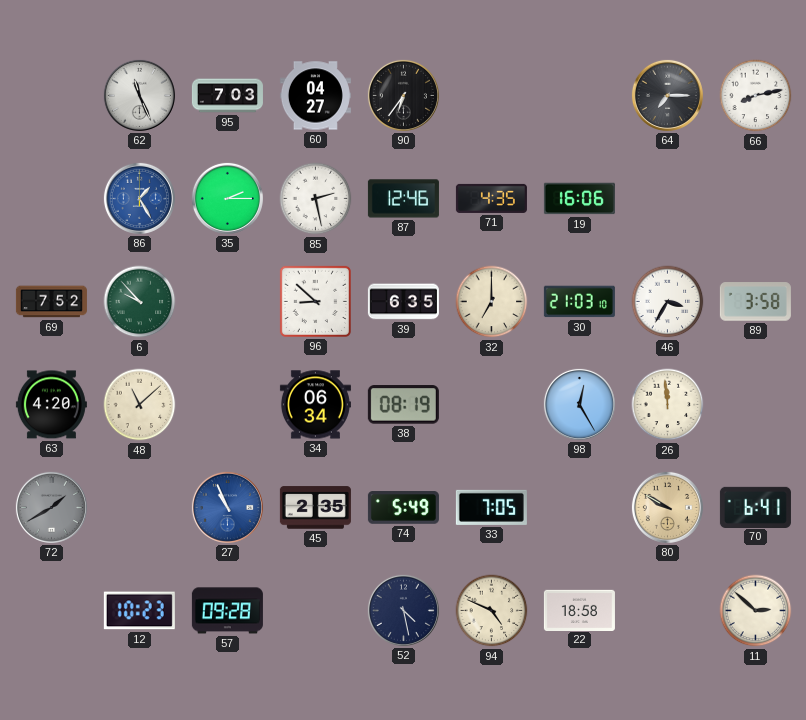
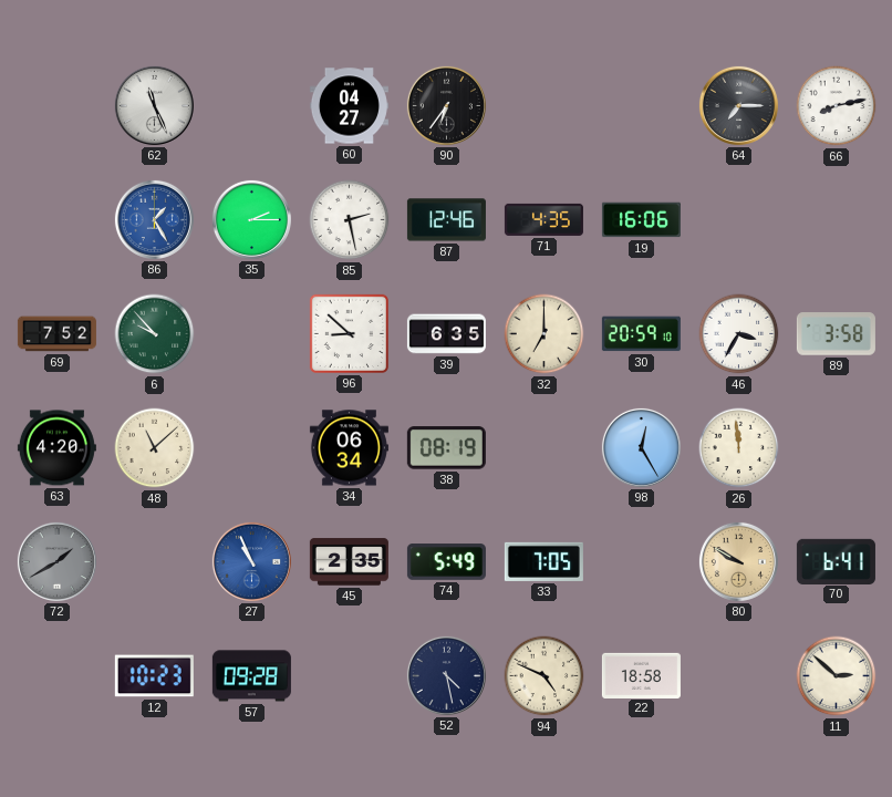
95: 7:03 -> none (227, 96)
30: 21:03 -> 20:59 (641, 334)
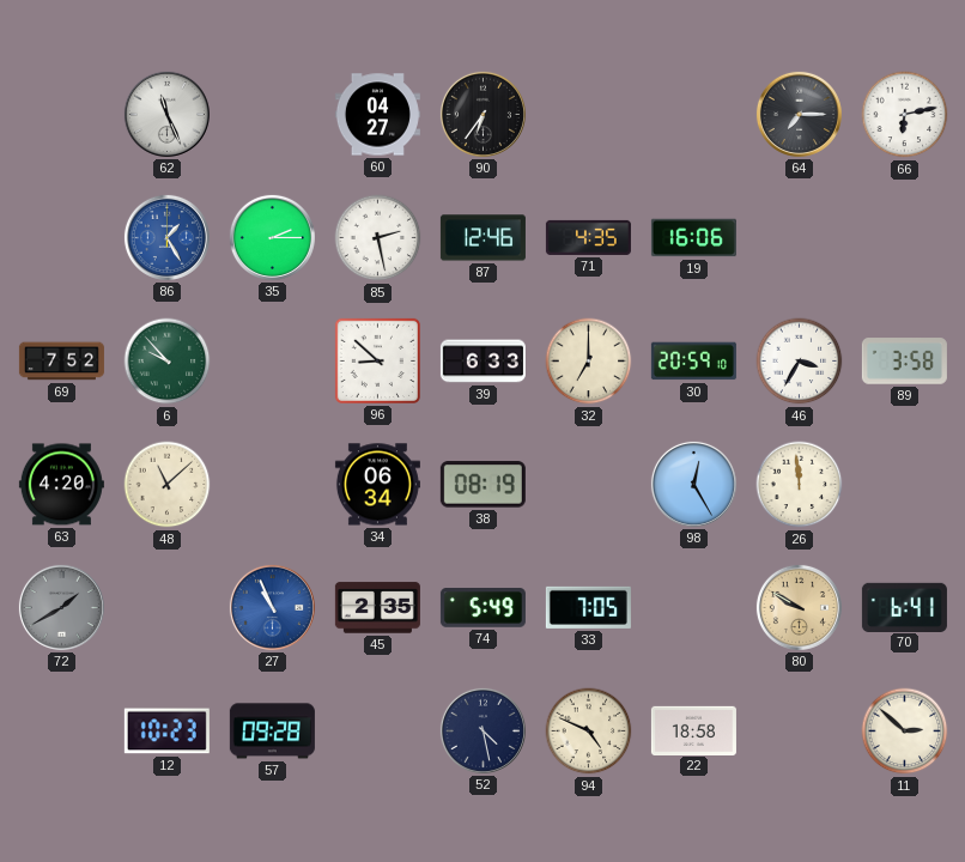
66: 8:13 -> 6:13 (905, 115)
39: 6:35 -> 6:33 (482, 362)
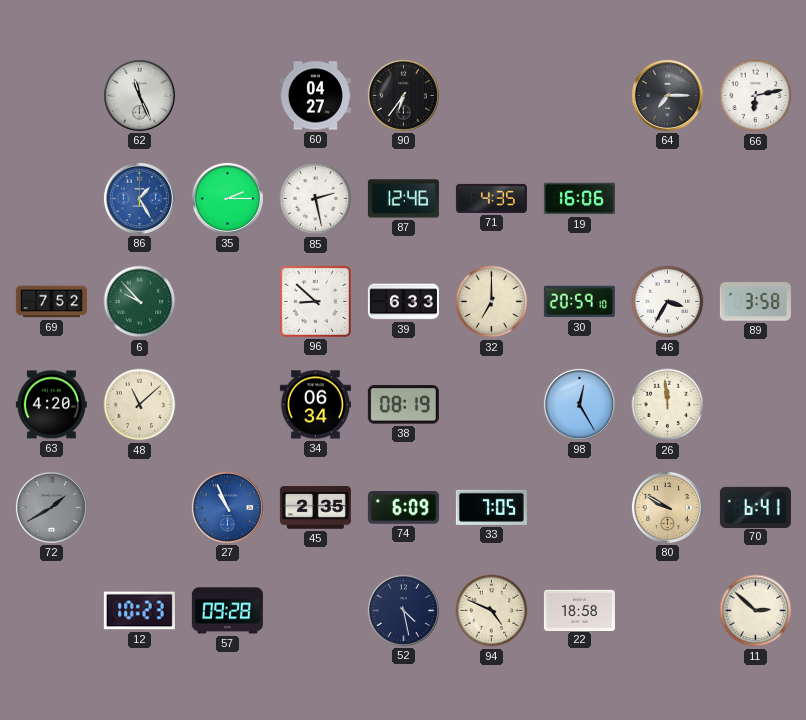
74: 5:49 -> 6:09 (403, 508)
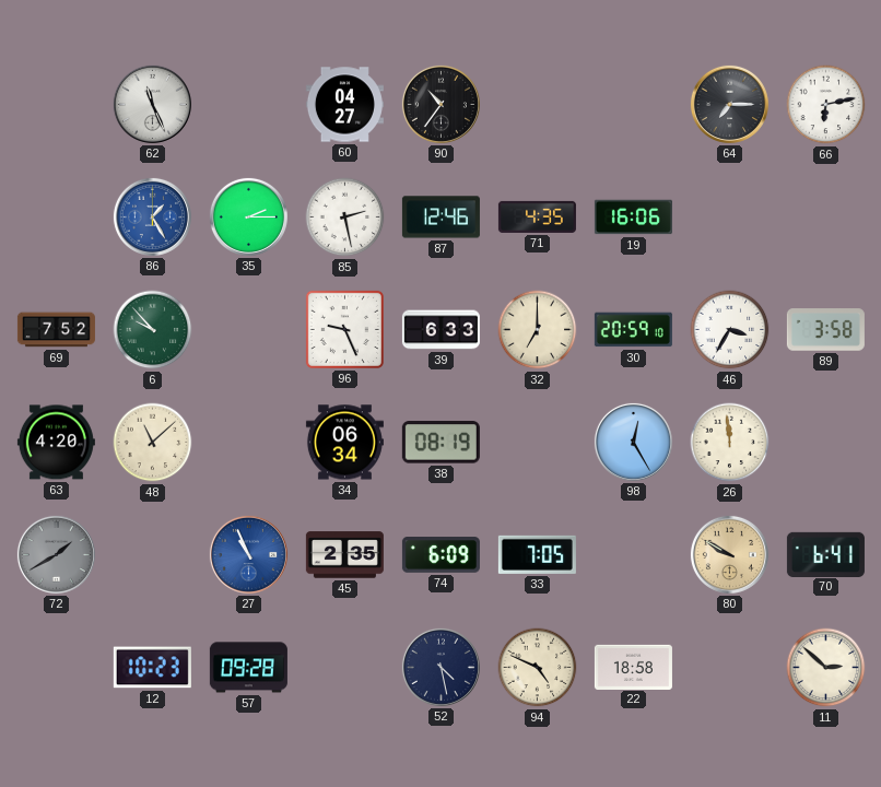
90: 6:36 -> 10:36 (440, 104)
96: 8:52 -> 9:26 (344, 329)
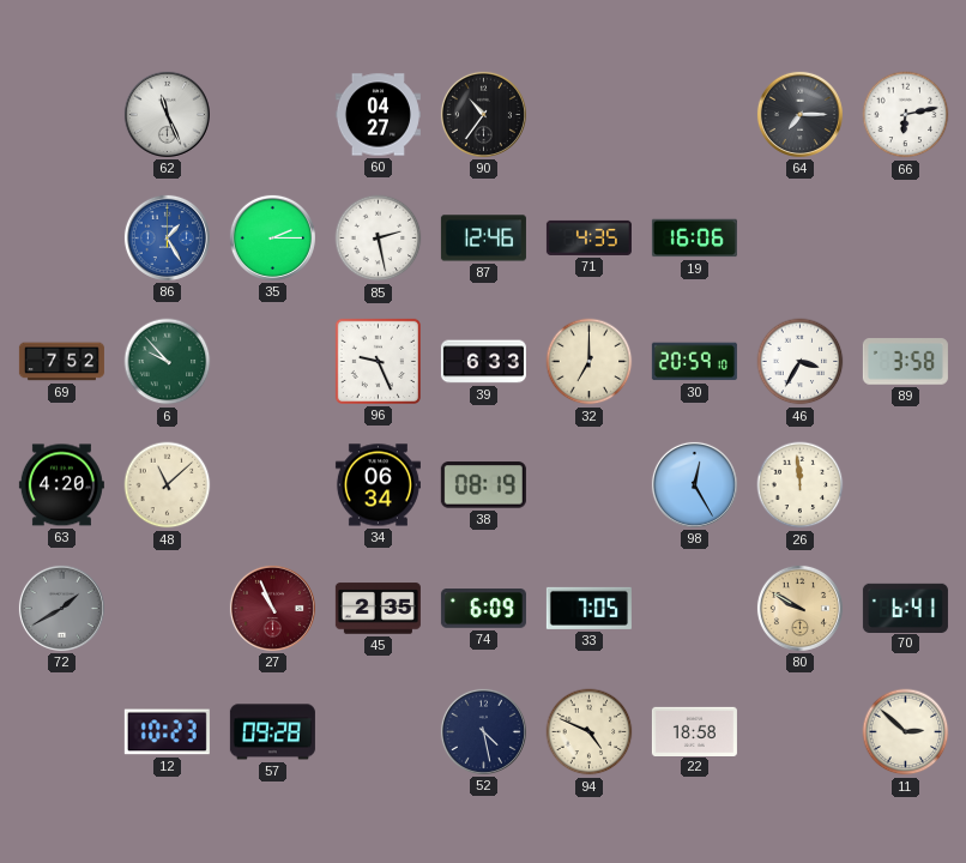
27 dial: blue -> burgundy (272, 608)
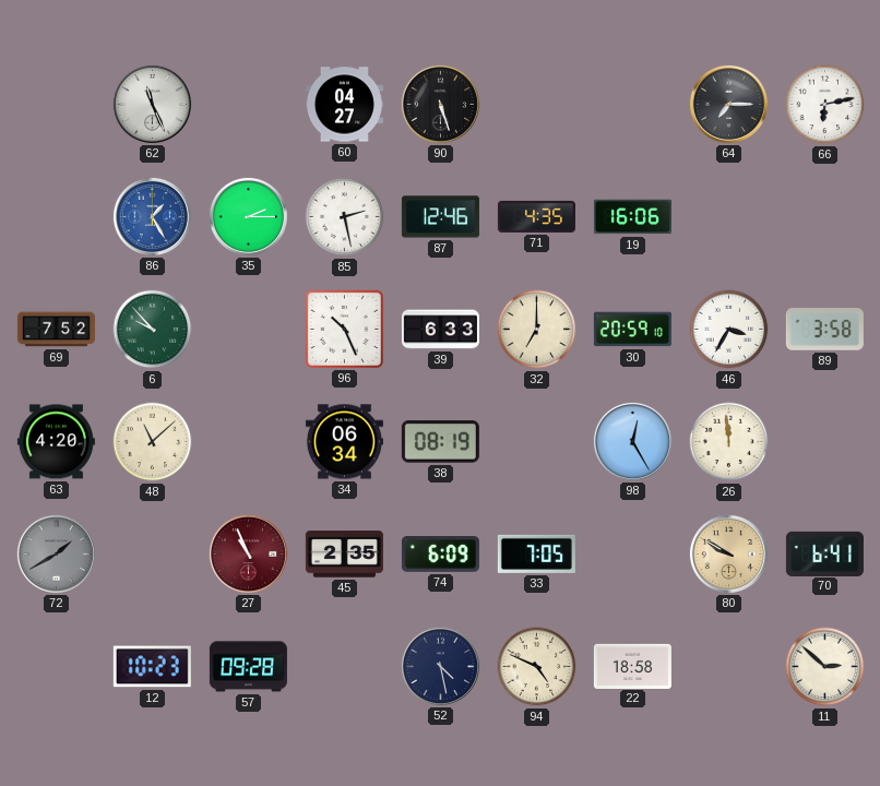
90: 10:36 -> 5:27 (440, 104)
96: 9:26 -> 10:26 (344, 329)
